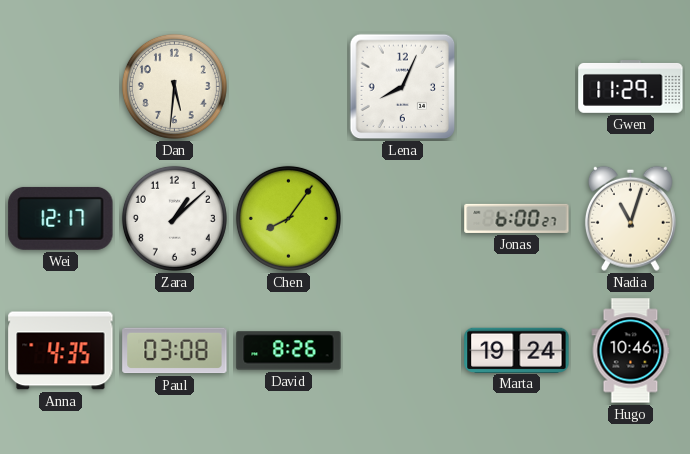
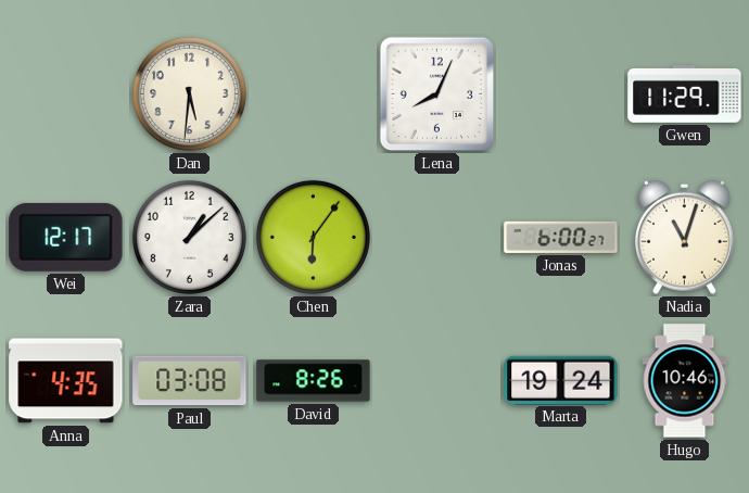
Chen: 8:06 -> 6:06 (313, 237)
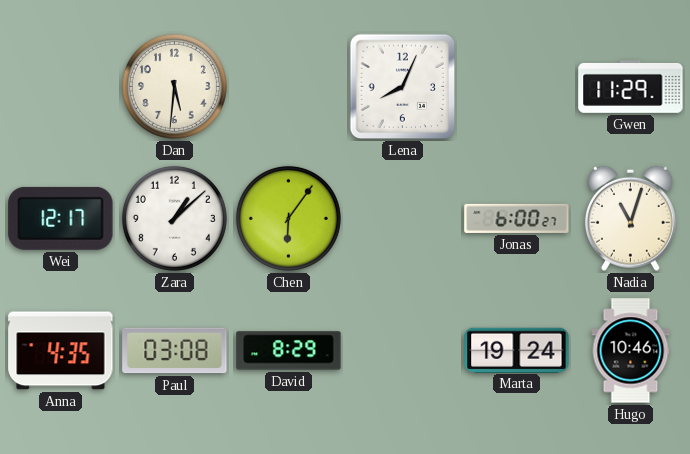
David: 8:26 -> 8:29 (289, 351)
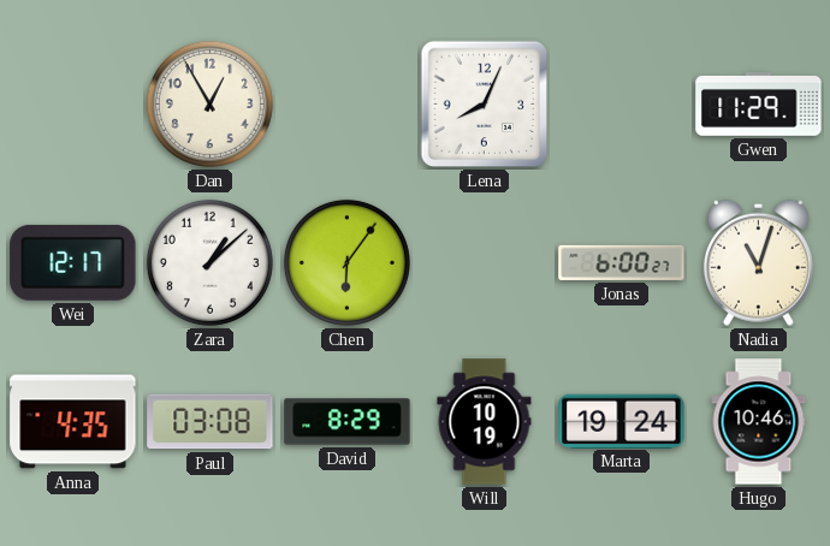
Dan: 5:31 -> 12:55 (209, 103)
Will: none -> 10:19 (485, 422)
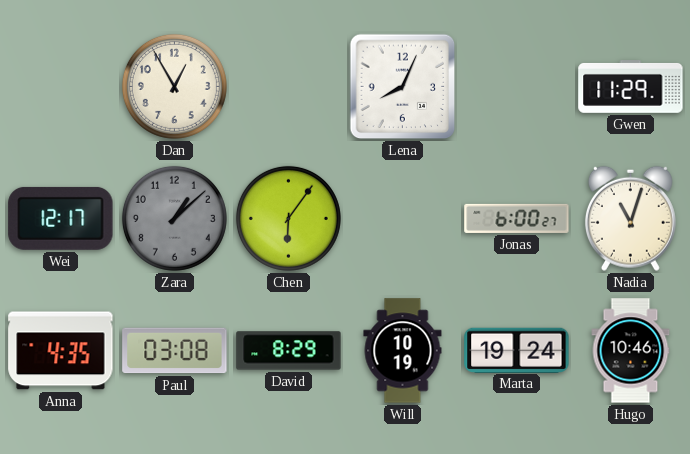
Zara dial: white -> grey (174, 218)
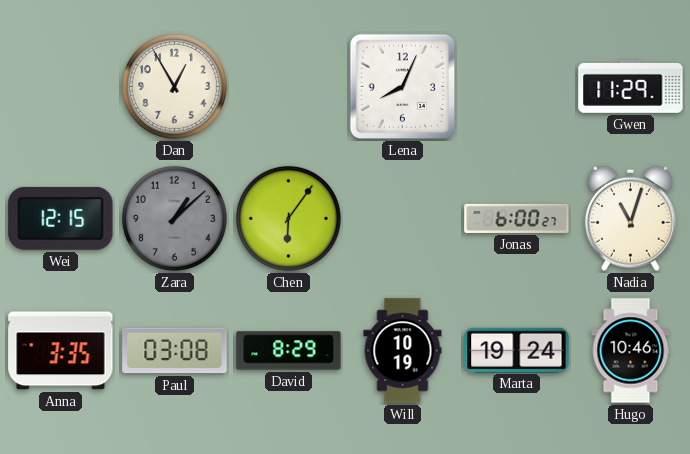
Wei: 12:17 -> 12:15 (61, 218)
Anna: 4:35 -> 3:35 (61, 351)
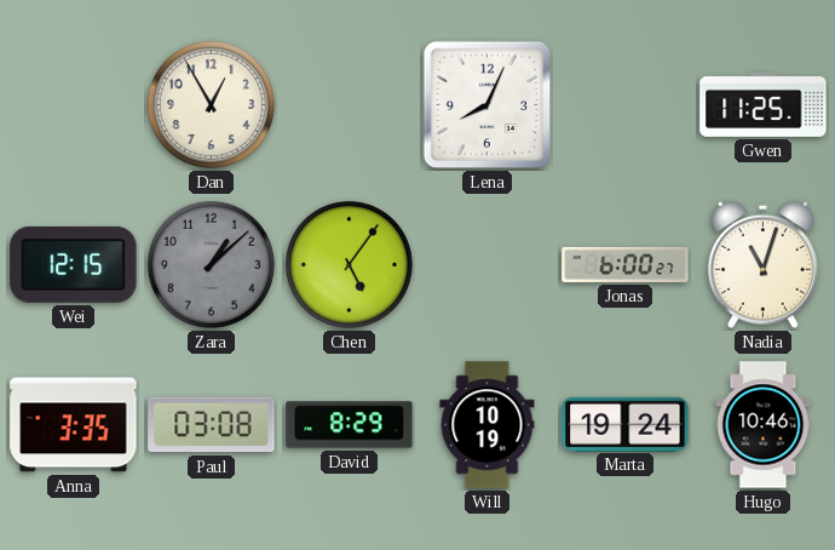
Gwen: 11:29 -> 11:25 (764, 105)
Chen: 6:06 -> 5:06 (349, 264)
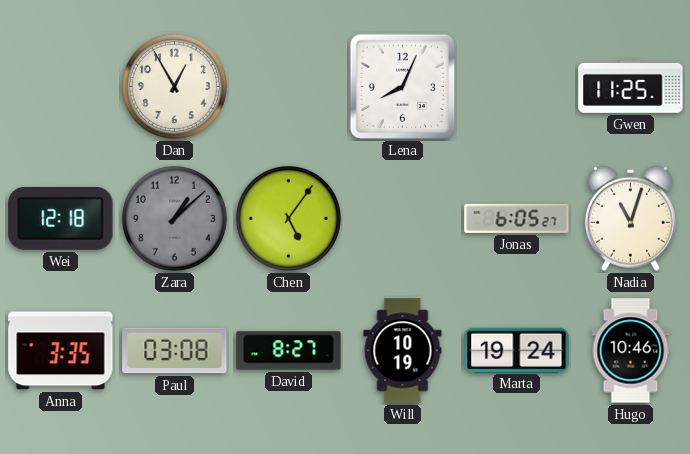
Wei: 12:15 -> 12:18 (61, 218)
Jonas: 6:00 -> 6:05 (517, 218)
David: 8:29 -> 8:27 (289, 351)
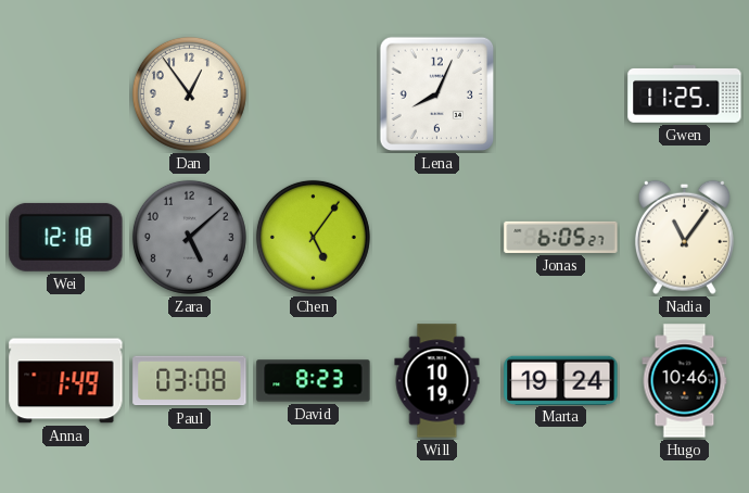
Dan: 12:55 -> 12:54 (189, 93)
Zara: 1:08 -> 5:08 (189, 237)
Nadia: 11:03 -> 11:06 (684, 237)
Anna: 3:35 -> 1:49 (66, 381)
David: 8:27 -> 8:23 (314, 381)
